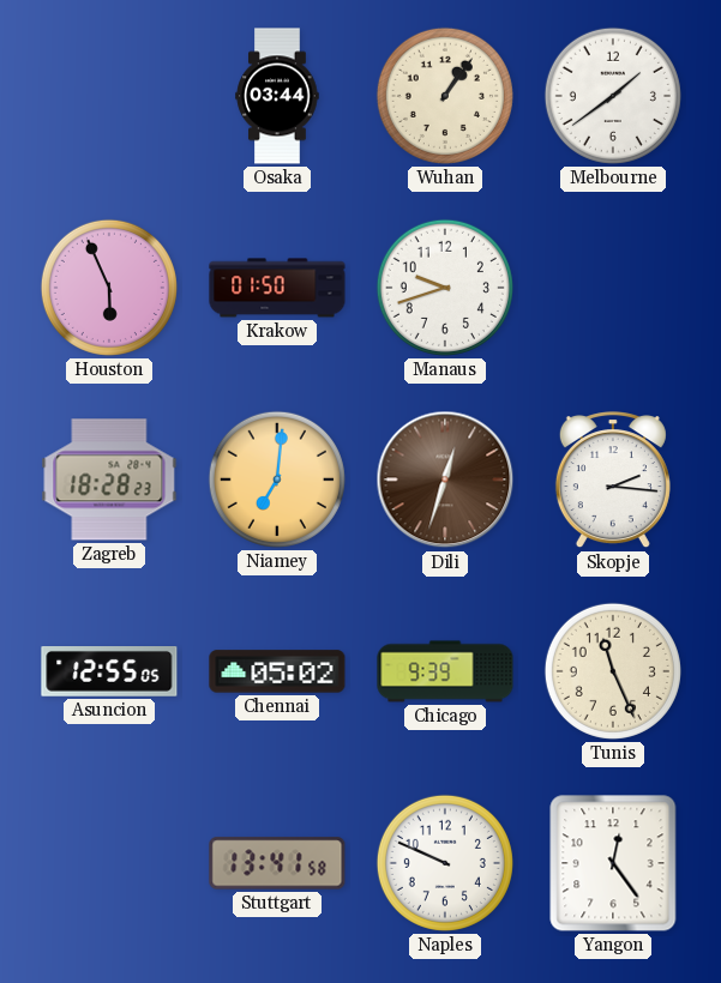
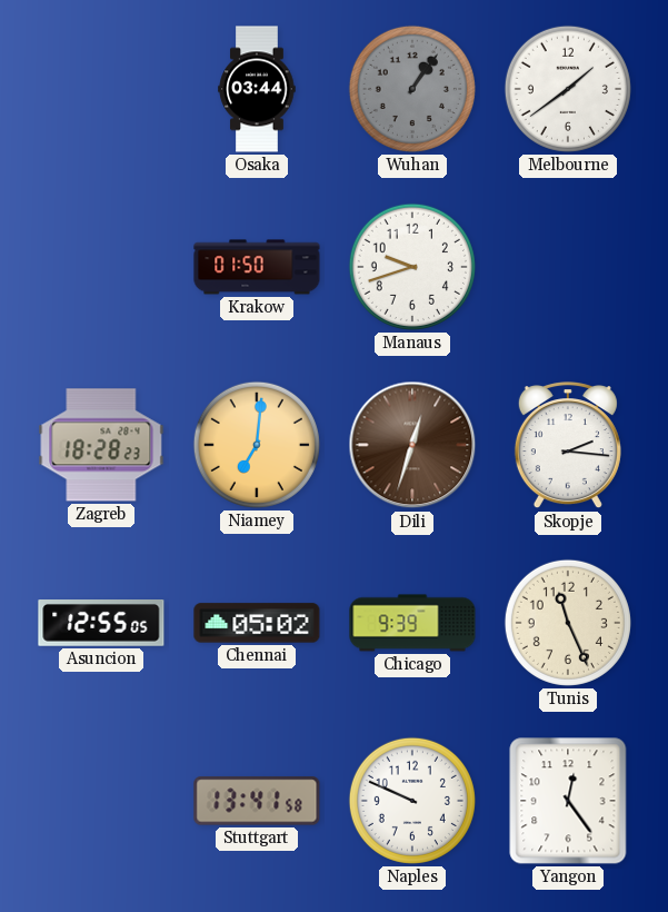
Wuhan dial: cream -> grey (412, 89)
Houston: 5:56 -> none (109, 288)
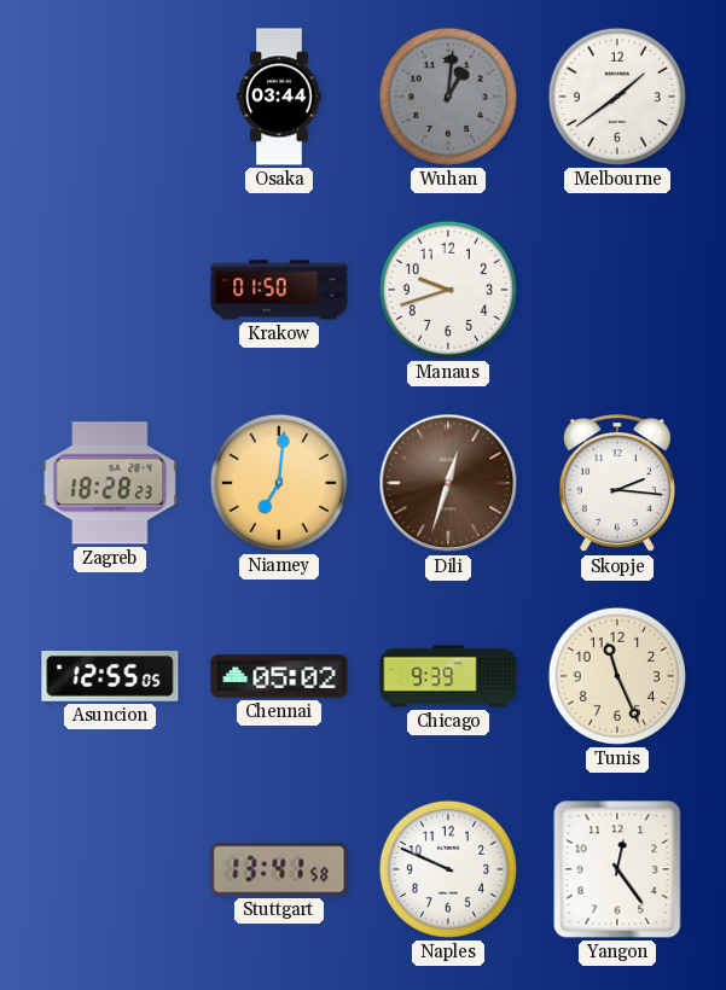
Wuhan: 1:06 -> 1:01 (448, 97)
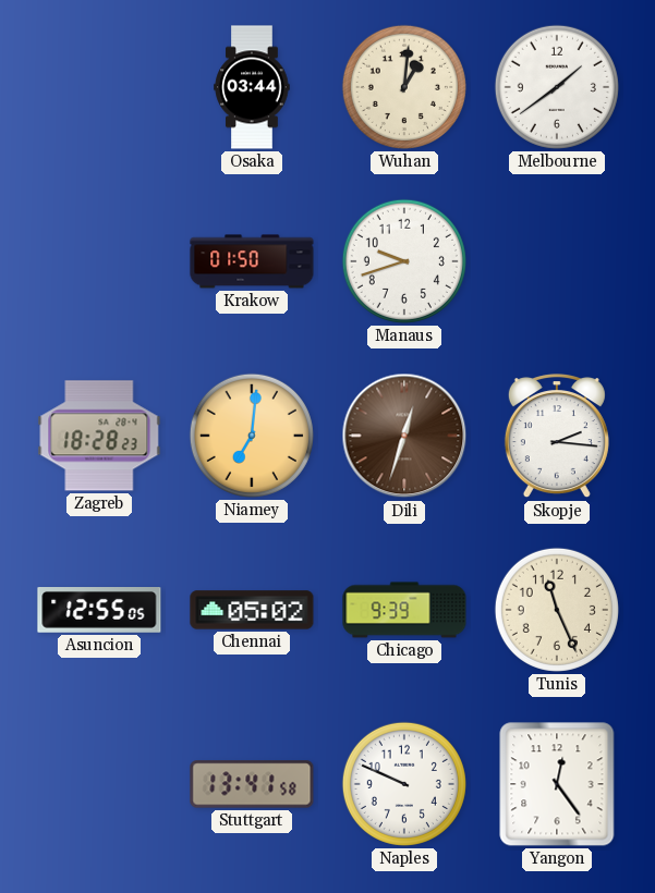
Wuhan dial: grey -> cream (404, 87)
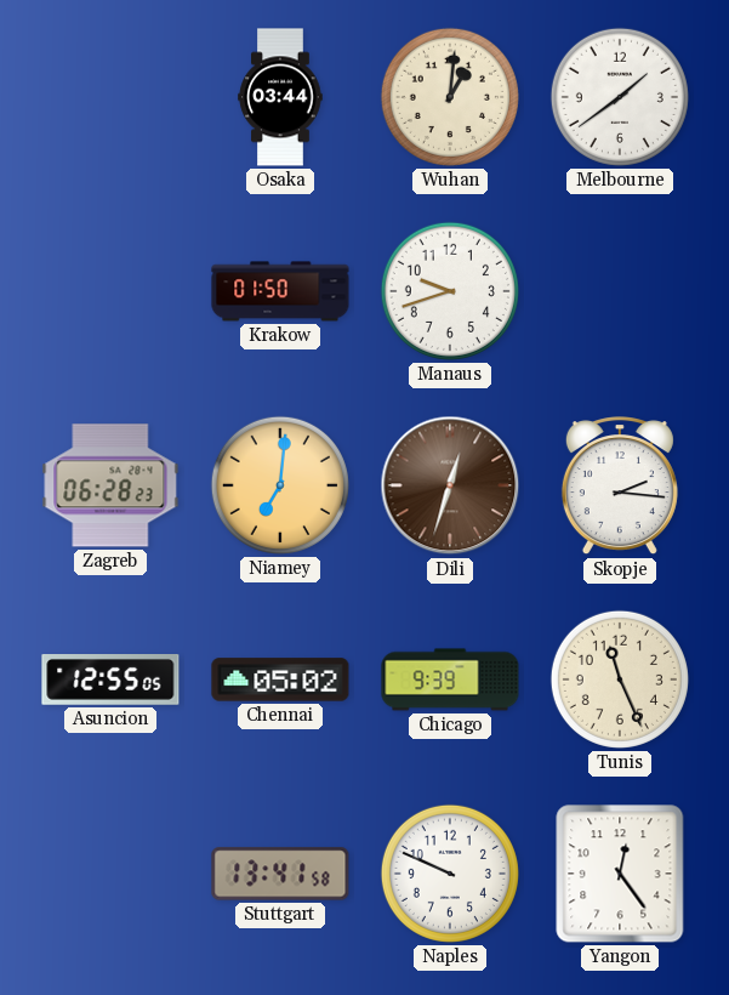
Zagreb: 18:28 -> 06:28 (110, 485)
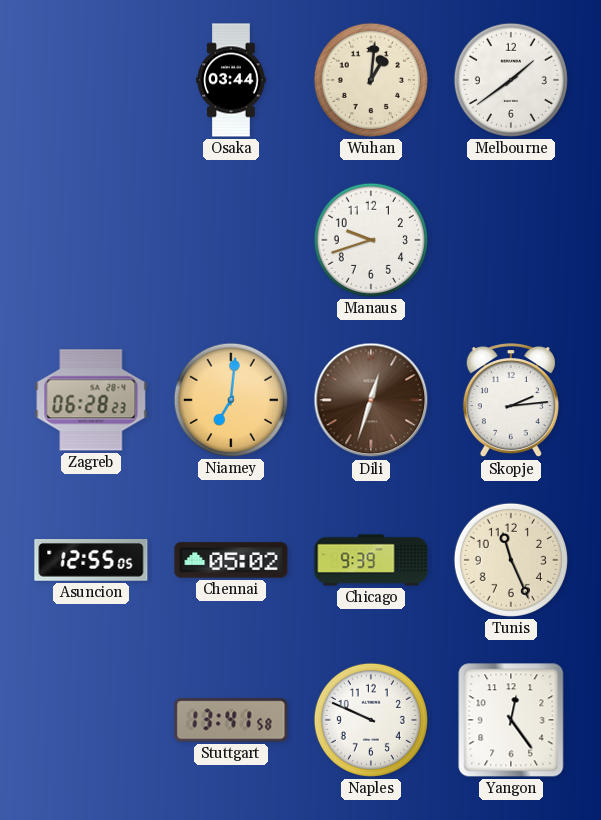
Krakow: 01:50 -> none (280, 291)
Skopje: 2:16 -> 2:14 (511, 401)
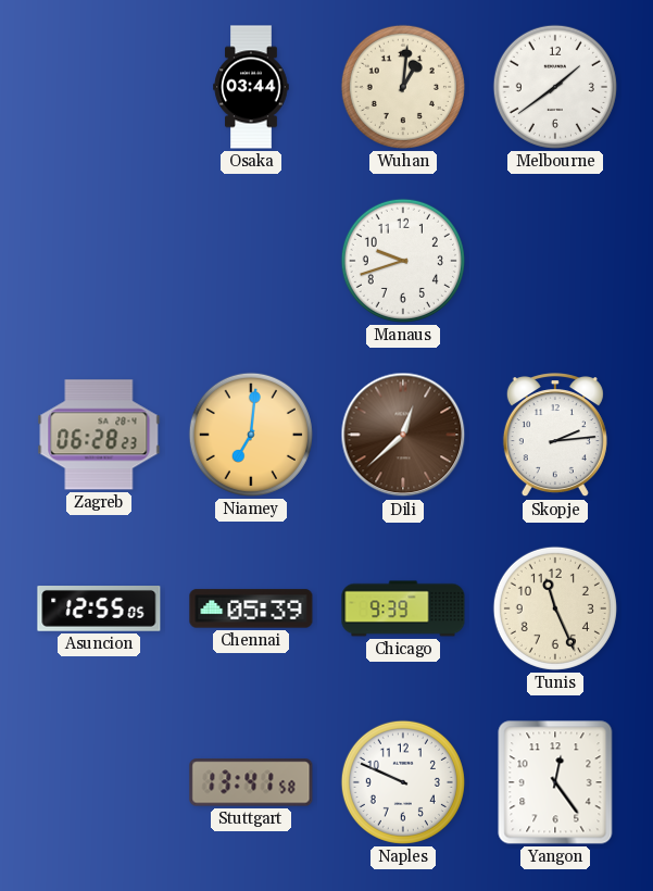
Dili: 12:33 -> 12:38 (403, 435)
Chennai: 05:02 -> 05:39 (251, 608)
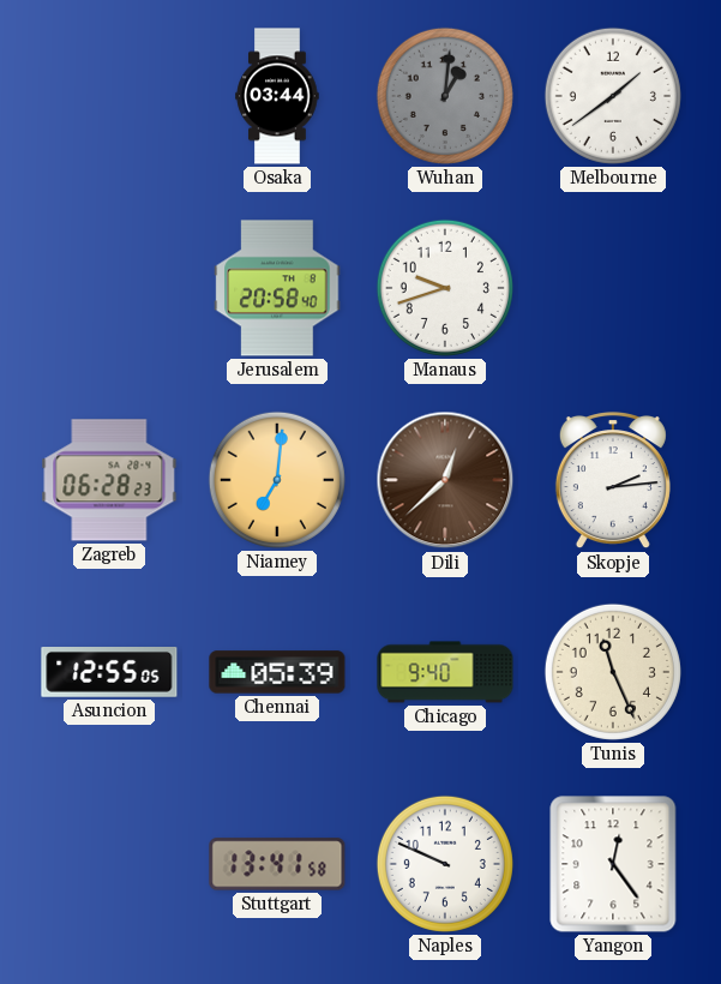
Wuhan dial: cream -> grey (445, 96)
Jerusalem: none -> 20:58 (277, 288)
Chicago: 9:39 -> 9:40 (445, 672)
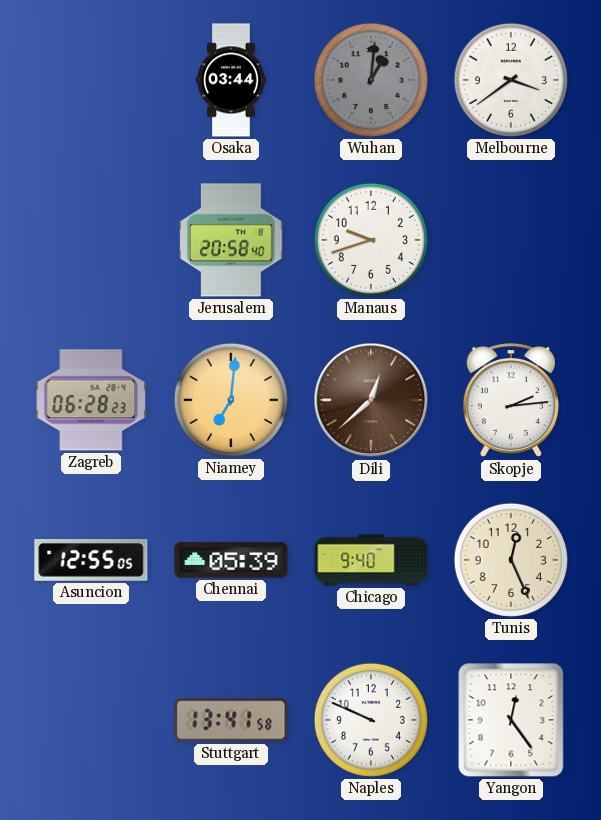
Melbourne: 1:39 -> 3:39 (511, 80)
Tunis: 11:26 -> 12:26 (511, 560)
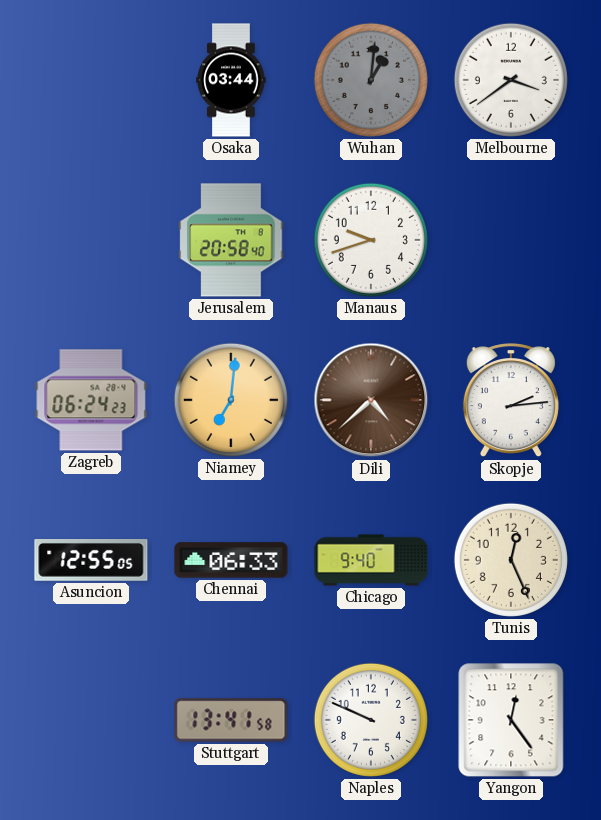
Zagreb: 06:28 -> 06:24 (91, 400)
Dili: 12:38 -> 4:38 (371, 400)
Chennai: 05:39 -> 06:33 (231, 560)
